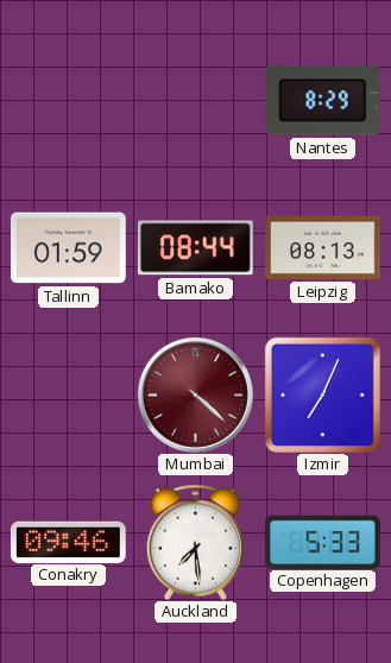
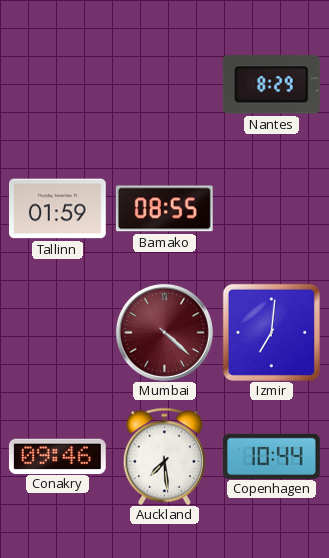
Bamako: 08:44 -> 08:55 (164, 209)
Leipzig: 08:13 -> none (323, 247)
Izmir: 7:04 -> 7:01 (271, 332)
Copenhagen: 5:33 -> 10:44 (272, 456)
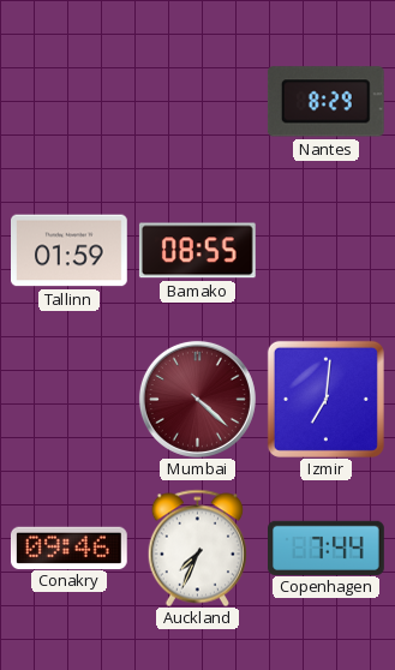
Auckland: 7:29 -> 7:34 (197, 548)
Copenhagen: 10:44 -> 7:44 (327, 548)
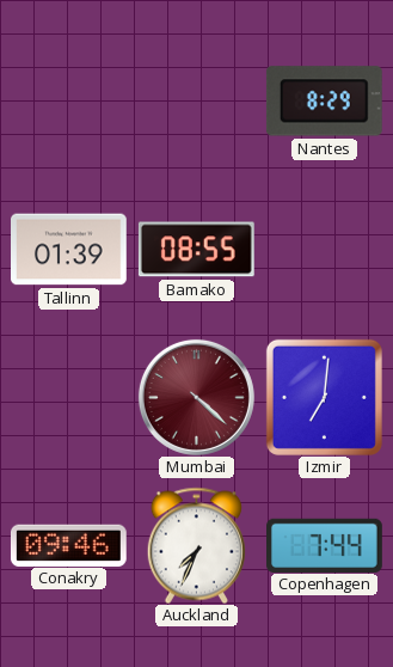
Tallinn: 01:59 -> 01:39 (69, 250)
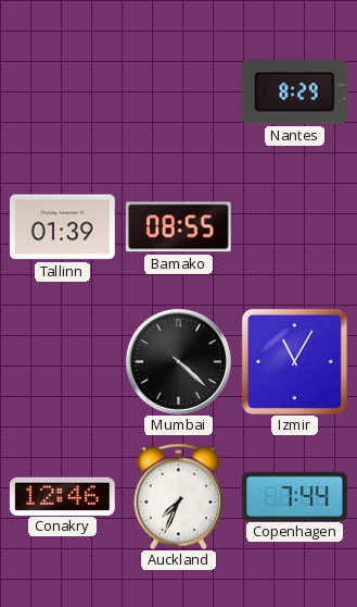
Mumbai dial: burgundy -> black (178, 361)
Izmir: 7:01 -> 11:05 (294, 361)
Conakry: 09:46 -> 12:46 (62, 496)
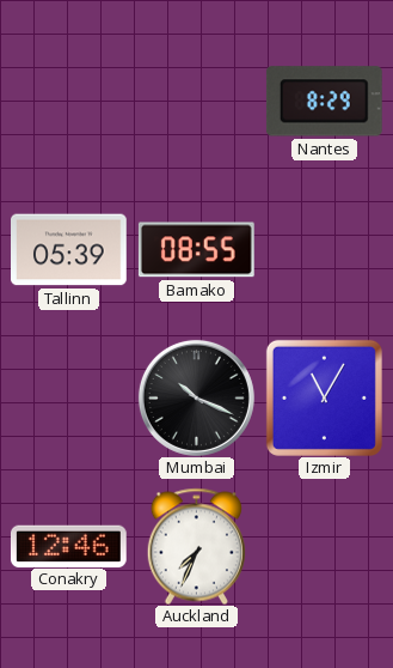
Tallinn: 01:39 -> 05:39 (69, 250)
Mumbai: 4:22 -> 10:19 (196, 397)
Copenhagen: 7:44 -> none (295, 496)
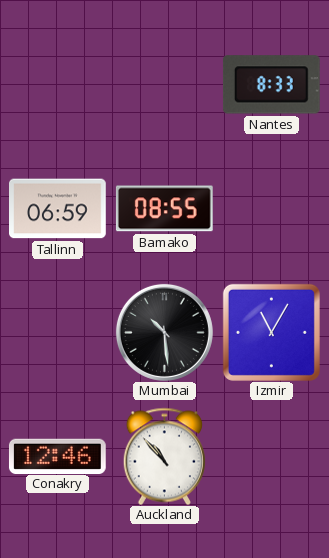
Nantes: 8:29 -> 8:33 (271, 85)
Tallinn: 05:39 -> 06:59 (58, 209)
Mumbai: 10:19 -> 10:29 (164, 332)
Auckland: 7:34 -> 10:53 (164, 456)
